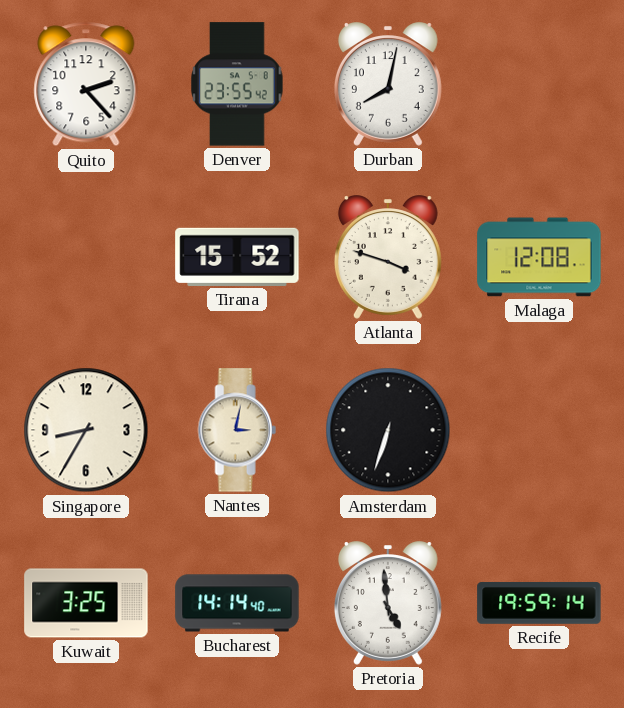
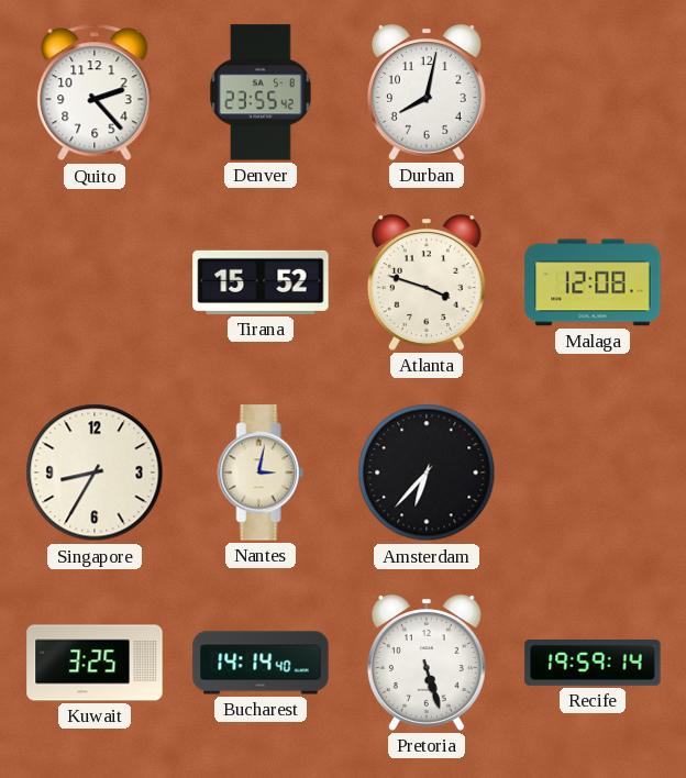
Amsterdam: 6:33 -> 6:37 (427, 473)
Pretoria: 4:59 -> 5:27 (427, 663)
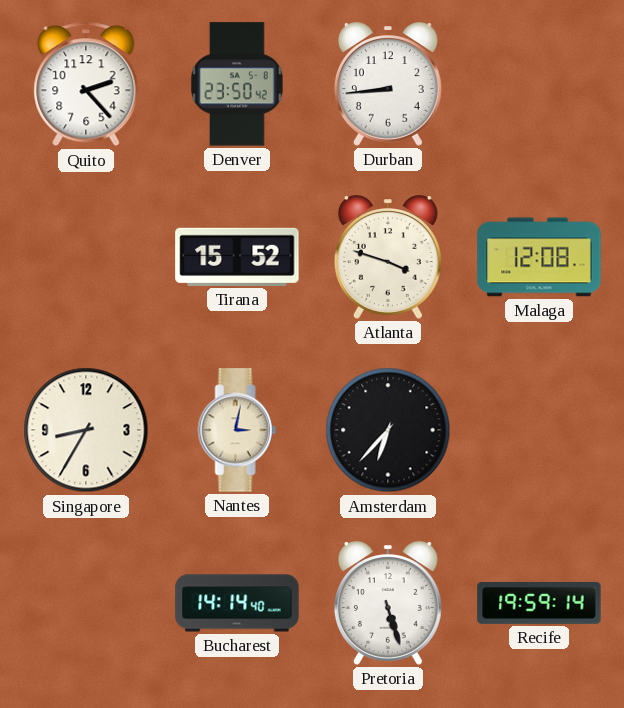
Denver: 23:55 -> 23:50 (237, 84)
Durban: 8:02 -> 8:44 (388, 84)
Kuwait: 3:25 -> none (95, 663)
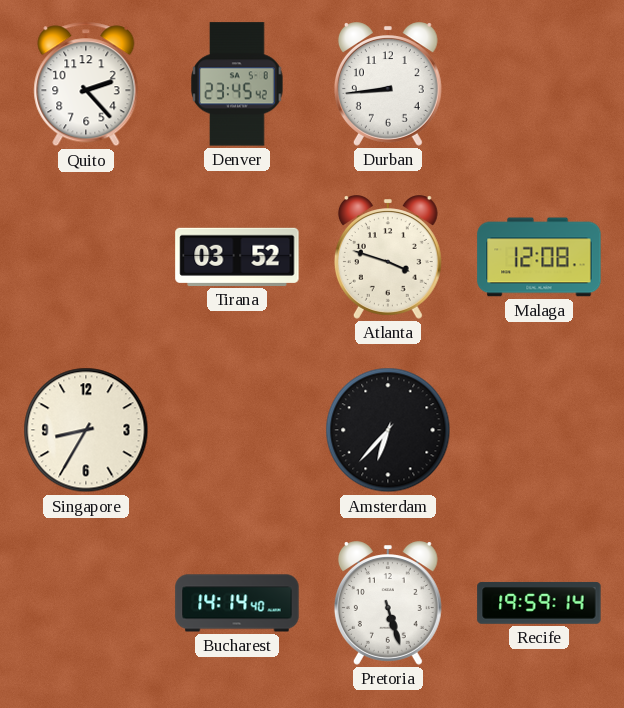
Denver: 23:50 -> 23:45 (237, 84)
Tirana: 15:52 -> 03:52 (237, 257)
Nantes: 3:02 -> none (237, 430)
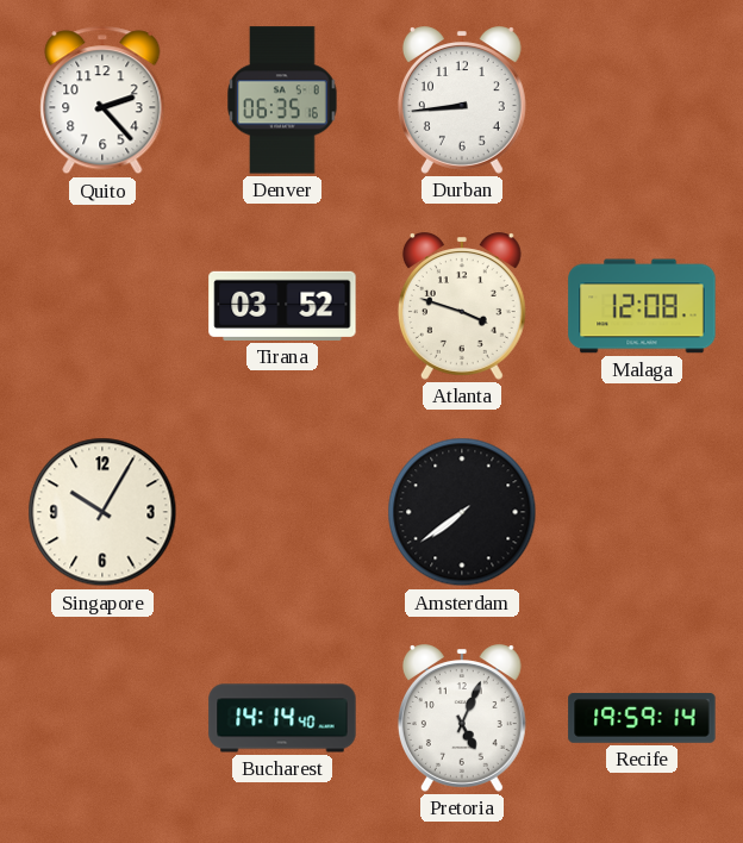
Denver: 23:45 -> 06:35 (282, 100)
Singapore: 8:35 -> 10:05 (102, 512)
Amsterdam: 6:37 -> 7:39 (462, 512)
Pretoria: 5:27 -> 5:04 (462, 718)
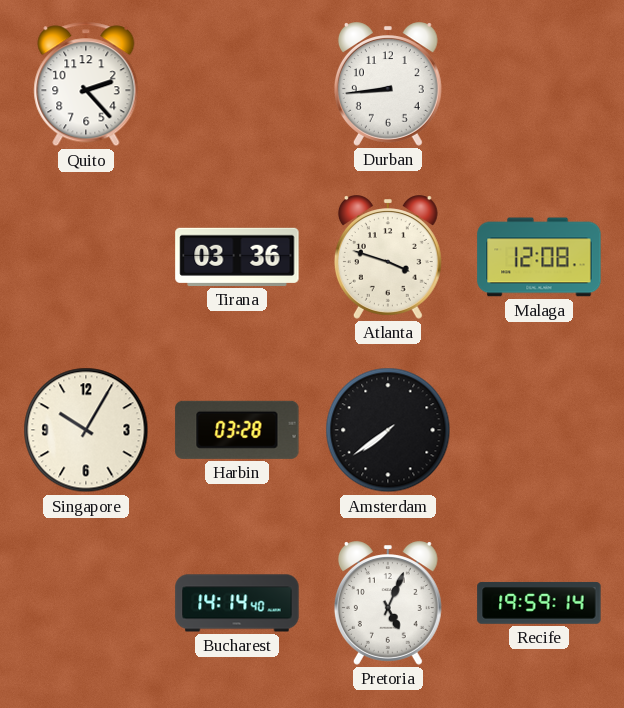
Denver: 06:35 -> none (282, 100)
Tirana: 03:52 -> 03:36 (237, 257)
Harbin: none -> 03:28 (237, 430)
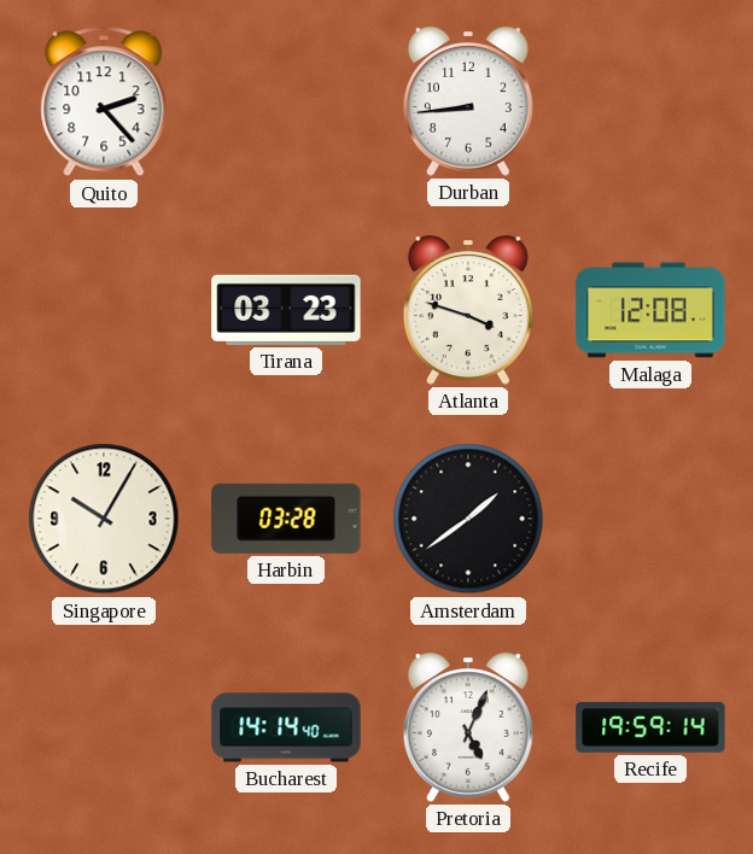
Tirana: 03:36 -> 03:23 (286, 310)
Amsterdam: 7:39 -> 1:39 (468, 519)
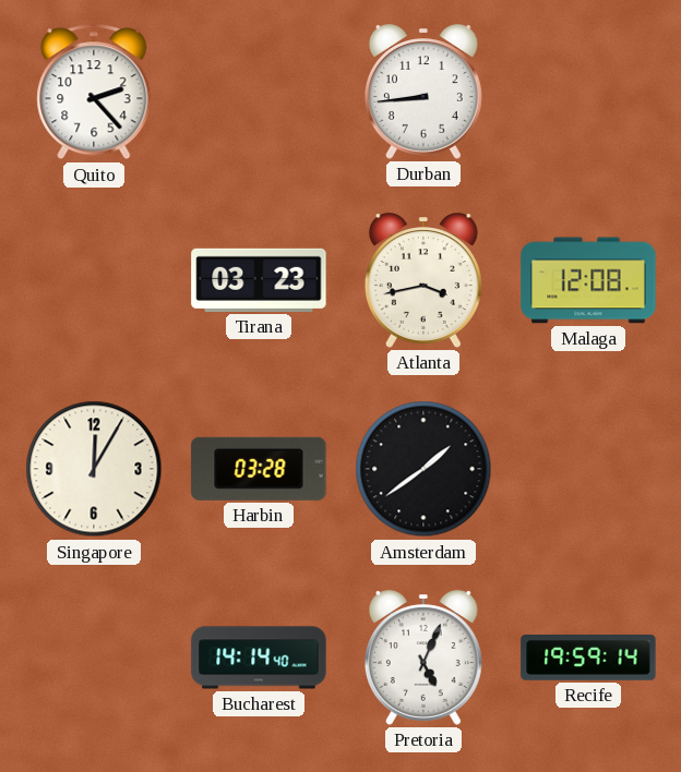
Atlanta: 3:48 -> 3:43 (423, 280)
Singapore: 10:05 -> 12:05 (94, 469)
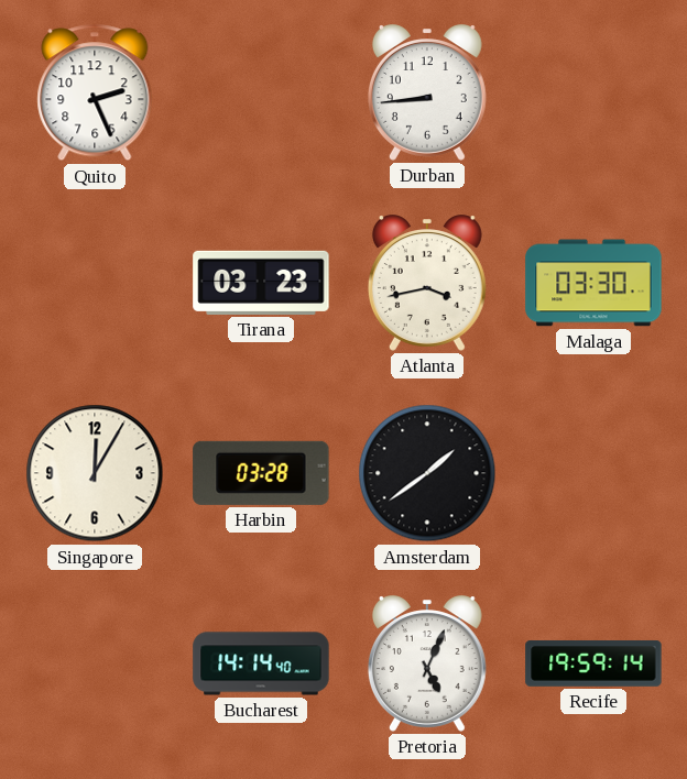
Quito: 2:23 -> 2:26 (95, 92)
Malaga: 12:08 -> 03:30 (593, 283)
